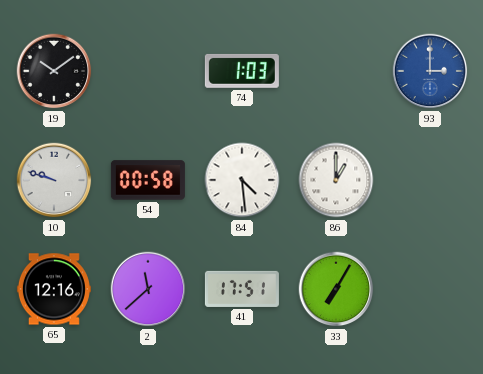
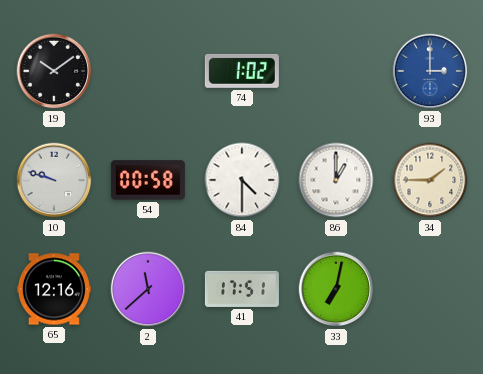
74: 1:03 -> 1:02 (242, 71)
84: 4:29 -> 4:30 (242, 180)
34: none -> 1:45 (430, 180)
33: 7:05 -> 7:02 (336, 289)
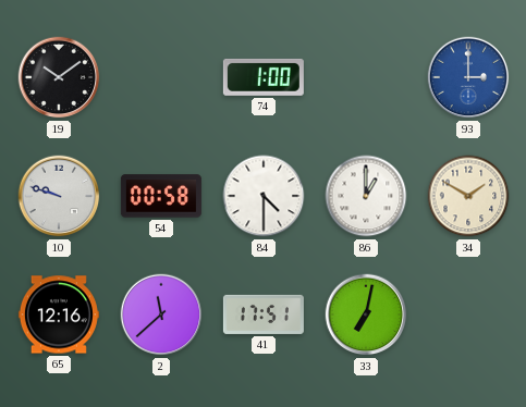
74: 1:02 -> 1:00 (264, 77)
34: 1:45 -> 1:50 (468, 196)
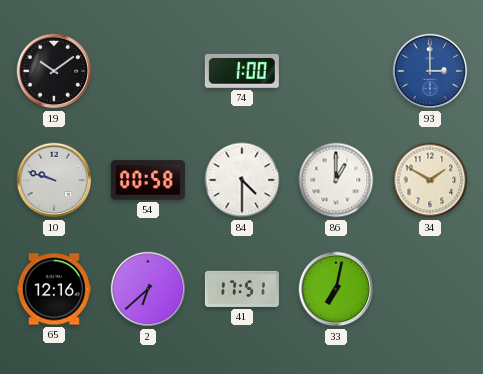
2: 11:38 -> 6:38 (148, 289)
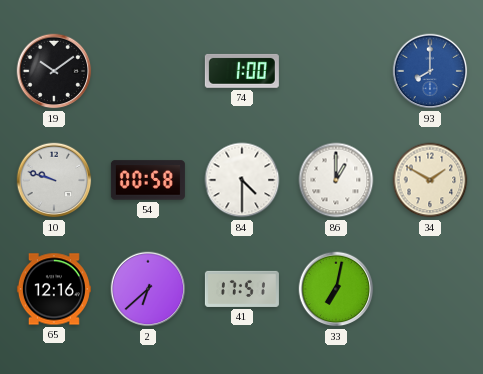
93: 3:00 -> 8:00 (430, 71)
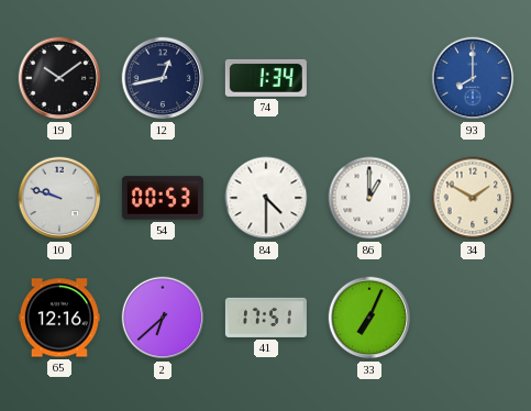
12: none -> 12:43 (163, 78)
74: 1:00 -> 1:34 (266, 78)
54: 00:58 -> 00:53 (163, 198)
33: 7:02 -> 7:04 (369, 318)
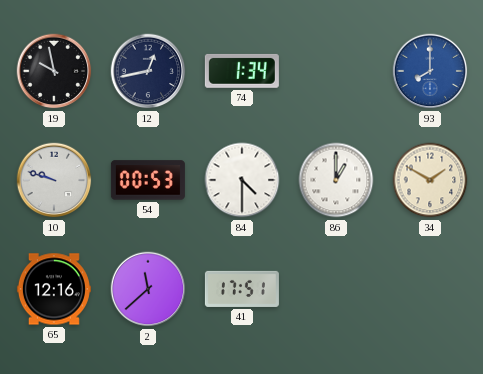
19: 10:09 -> 9:58 (54, 71)
2: 6:38 -> 11:38 (148, 289)
33: 7:04 -> none (369, 318)
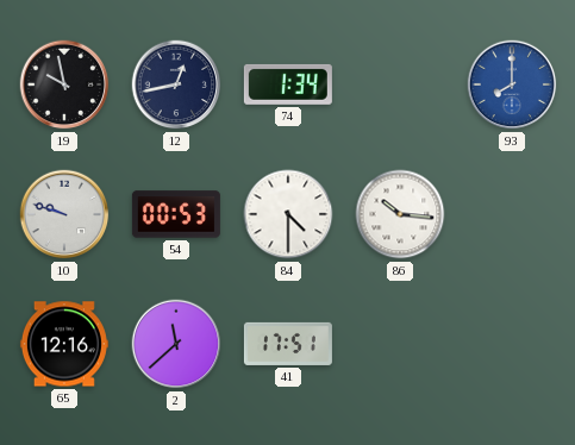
86: 1:00 -> 10:16 (400, 214)
34: 1:50 -> none (430, 180)
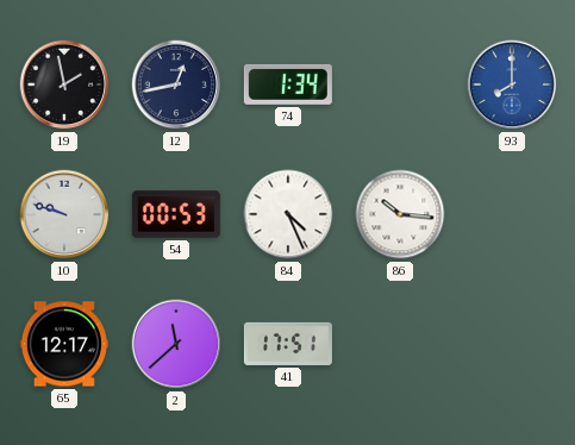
19: 9:58 -> 1:58 (64, 84)
84: 4:30 -> 4:26 (288, 214)
65: 12:16 -> 12:17 (64, 344)
